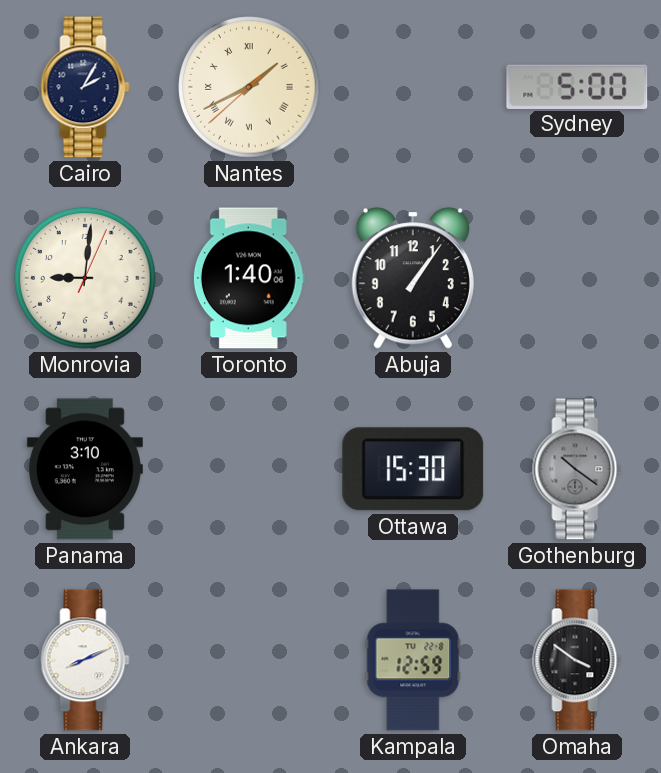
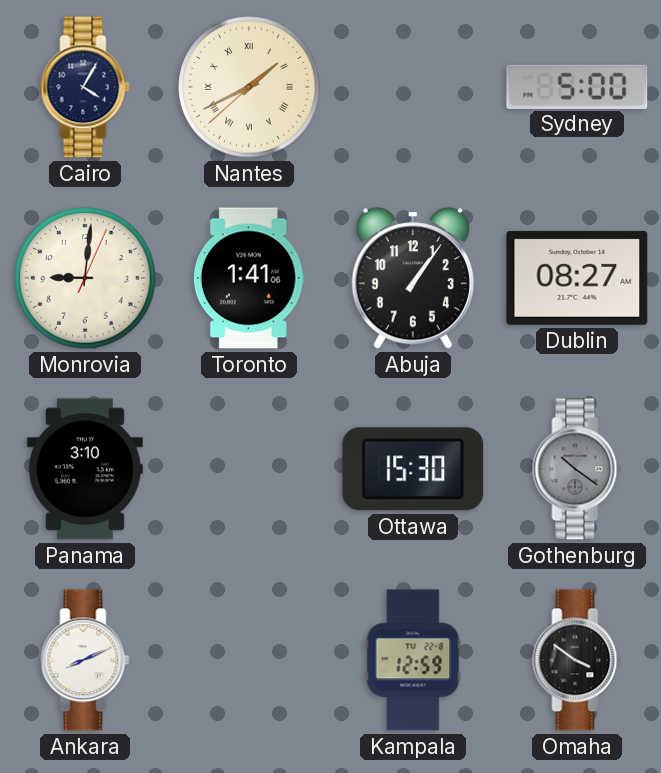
Cairo: 2:05 -> 4:05 (85, 87)
Toronto: 1:40 -> 1:41 (249, 278)
Dublin: none -> 08:27 (577, 278)
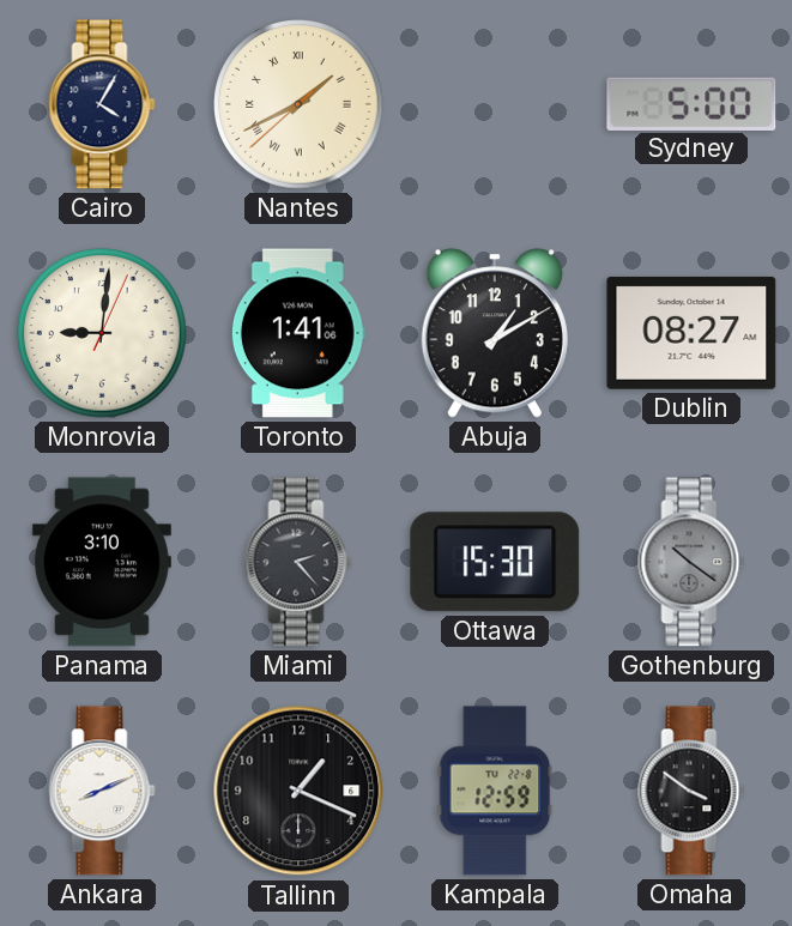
Abuja: 1:06 -> 1:10 (495, 333)
Miami: none -> 2:23 (298, 562)
Tallinn: none -> 1:19 (298, 791)
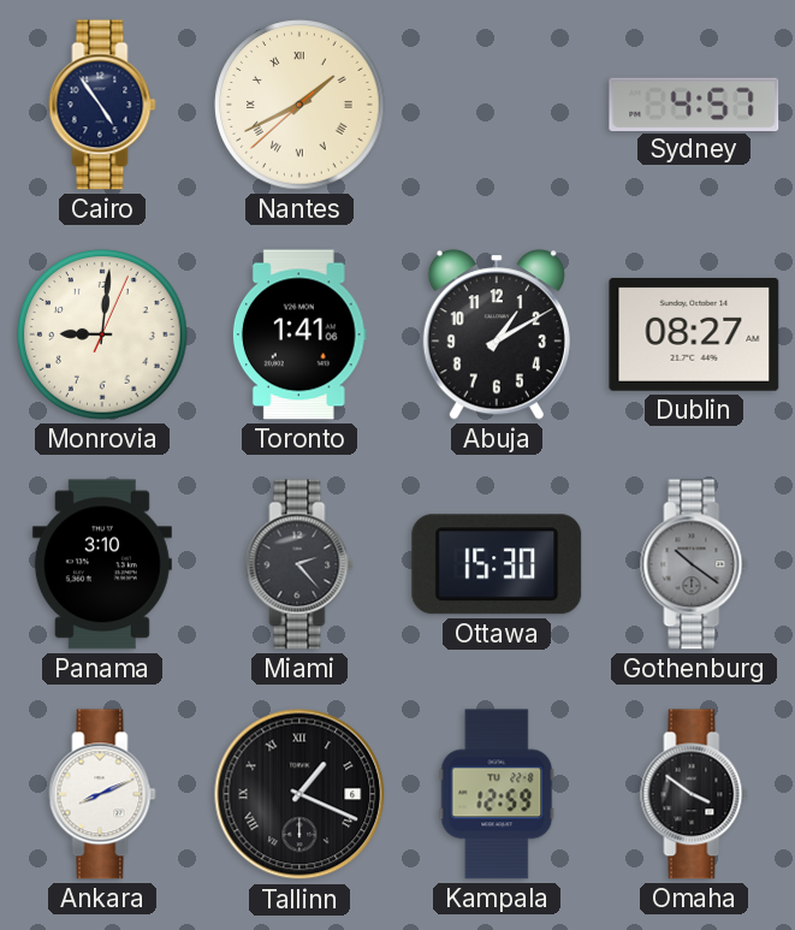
Cairo: 4:05 -> 4:54 (102, 105)
Sydney: 5:00 -> 4:57 (694, 103)
Tallinn numerals: Arabic -> Roman (299, 794)
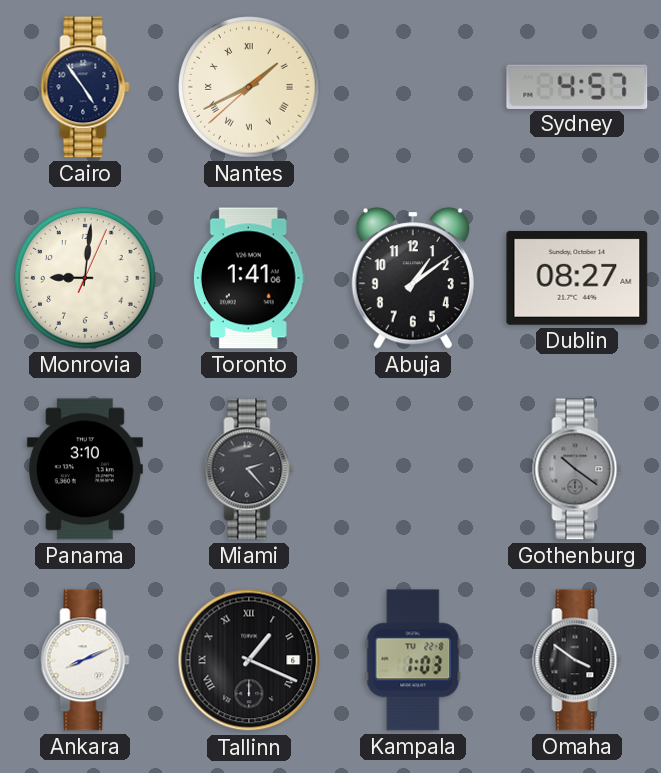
Abuja: 1:10 -> 1:09 (413, 278)
Ottawa: 15:30 -> none (497, 564)
Kampala: 12:59 -> 1:03 (413, 660)
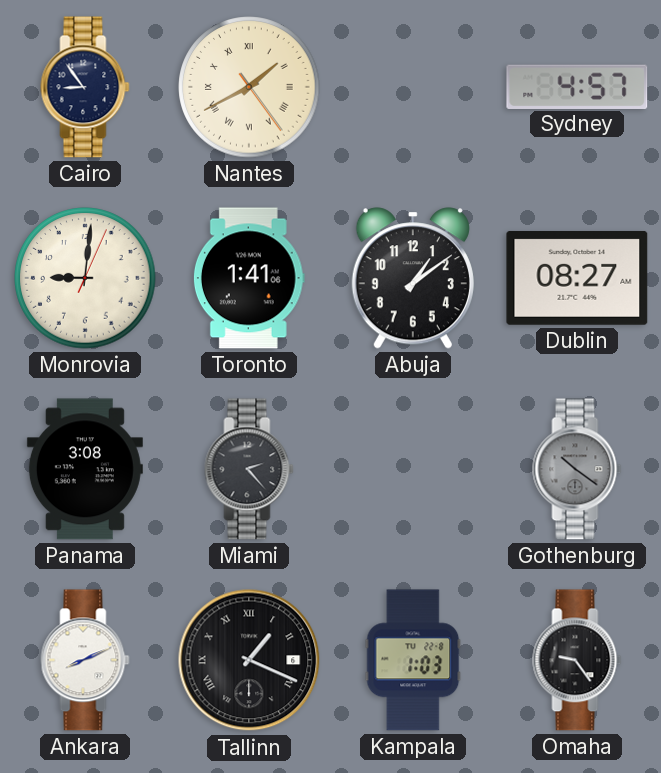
Cairo: 4:54 -> 8:54 (85, 87)
Nantes: 1:40:38 -> 1:40:24 (249, 87)
Panama: 3:10 -> 3:08 (85, 469)
Omaha: 3:51 -> 9:24 (577, 660)
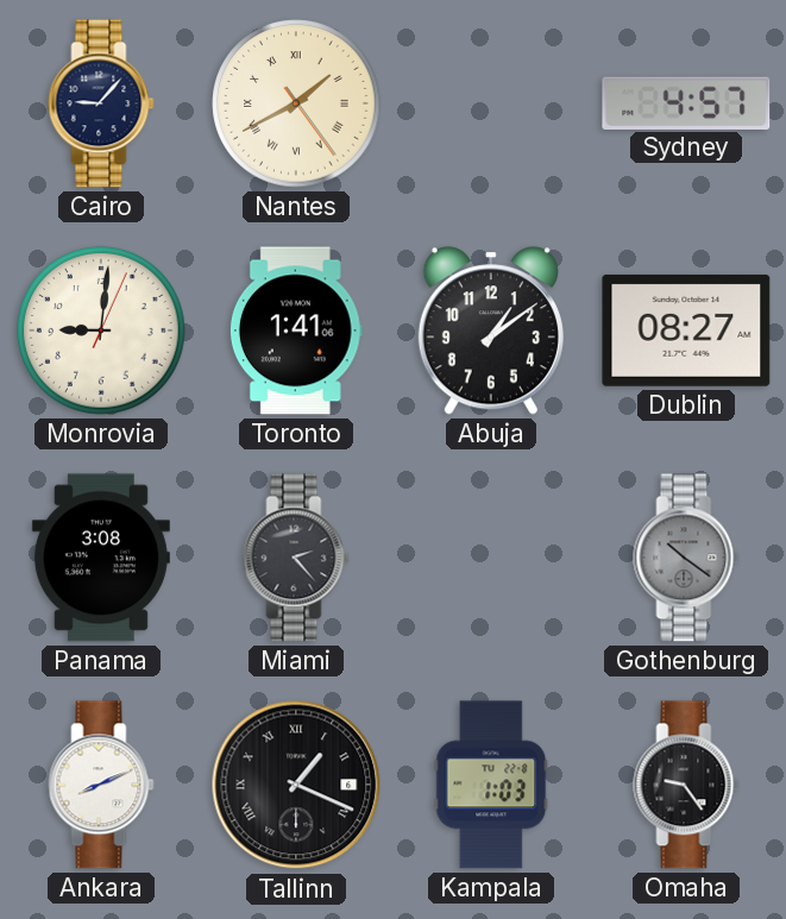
Cairo: 8:54 -> 9:07 (101, 103)
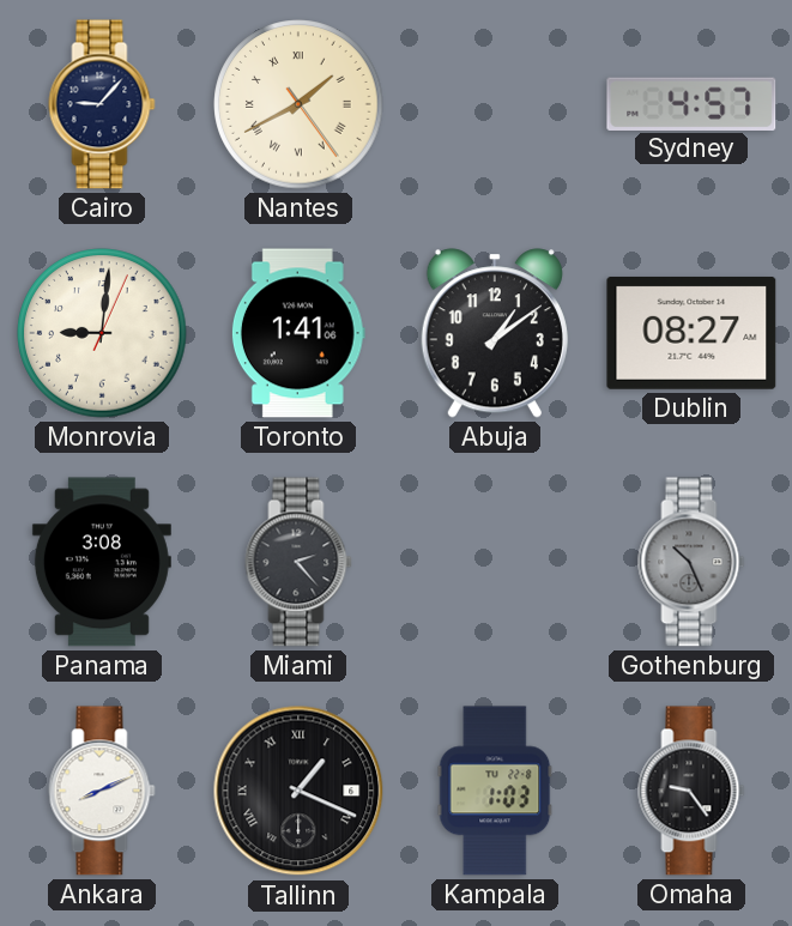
Gothenburg: 10:21 -> 10:26 (691, 562)
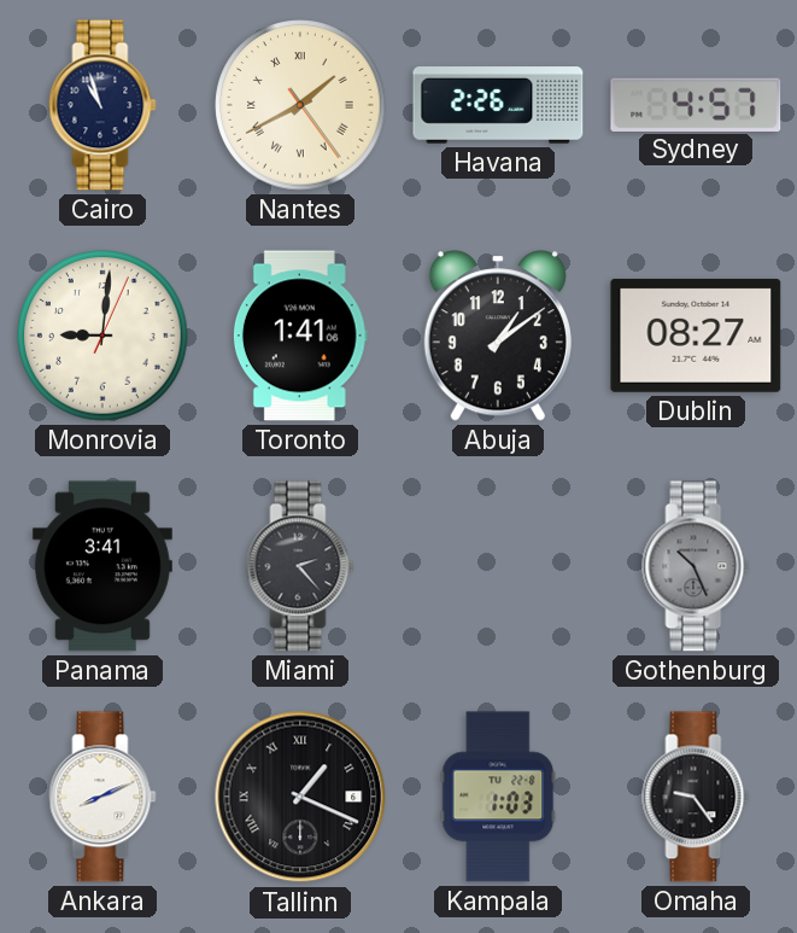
Cairo: 9:07 -> 10:57 (102, 105)
Havana: none -> 2:26 (498, 105)
Panama: 3:08 -> 3:41 (102, 566)
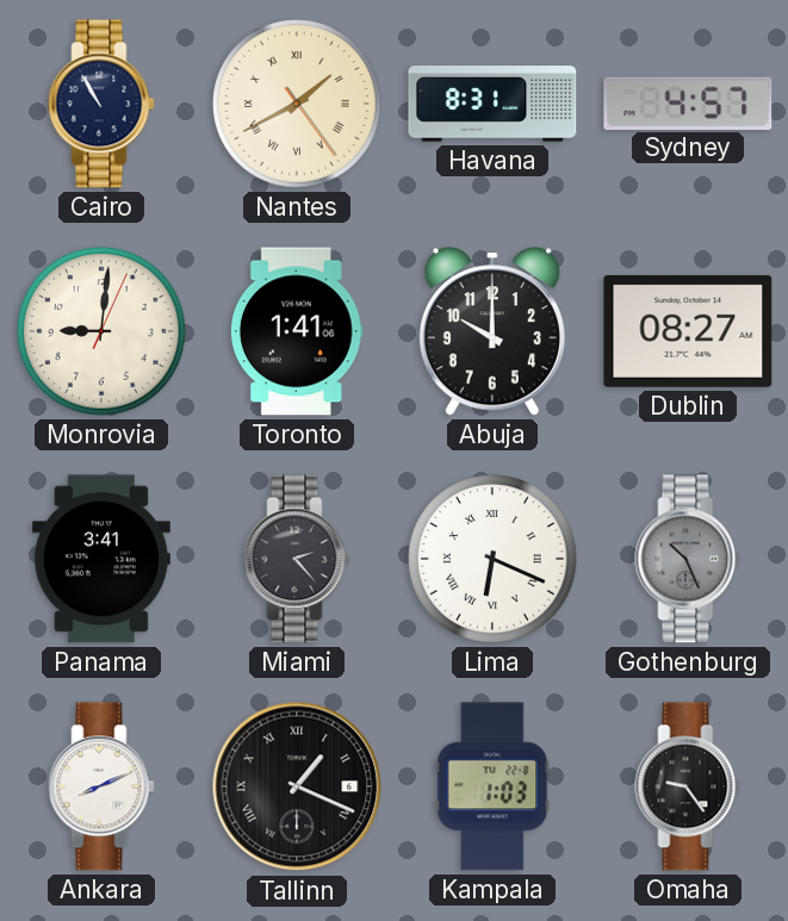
Cairo: 10:57 -> 10:55 (101, 104)
Havana: 2:26 -> 8:31 (492, 104)
Abuja: 1:09 -> 10:00 (492, 331)
Lima: none -> 6:19 (492, 559)
